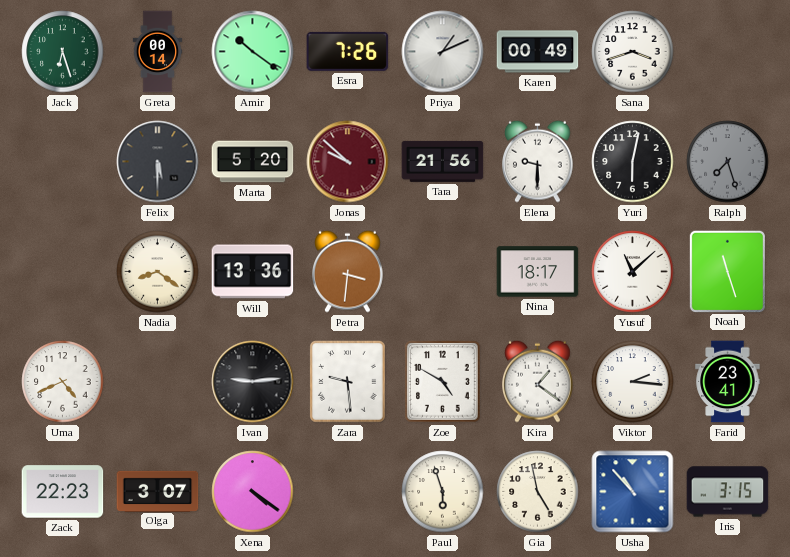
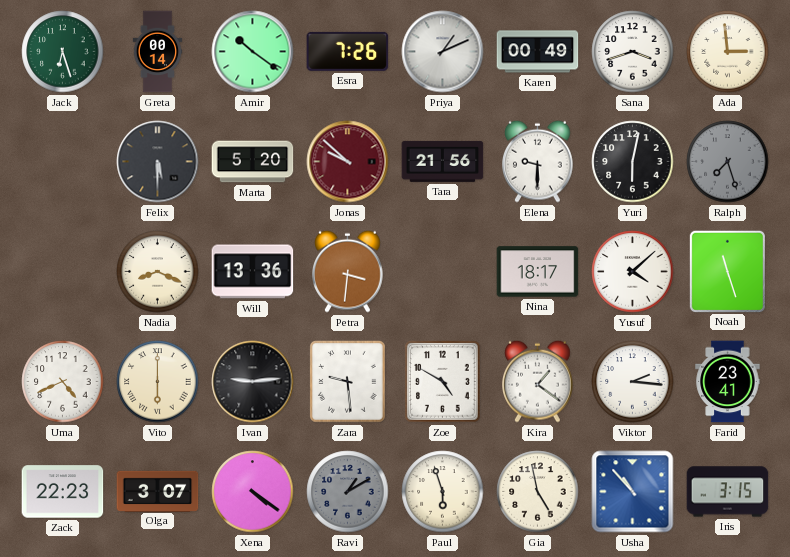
Ada: none -> 2:59 (728, 52)
Nadia: 8:21 -> 8:19 (158, 272)
Yusuf: 11:08 -> 4:08 (633, 272)
Vito: none -> 6:00 (158, 382)
Ravi: none -> 1:10 (348, 492)
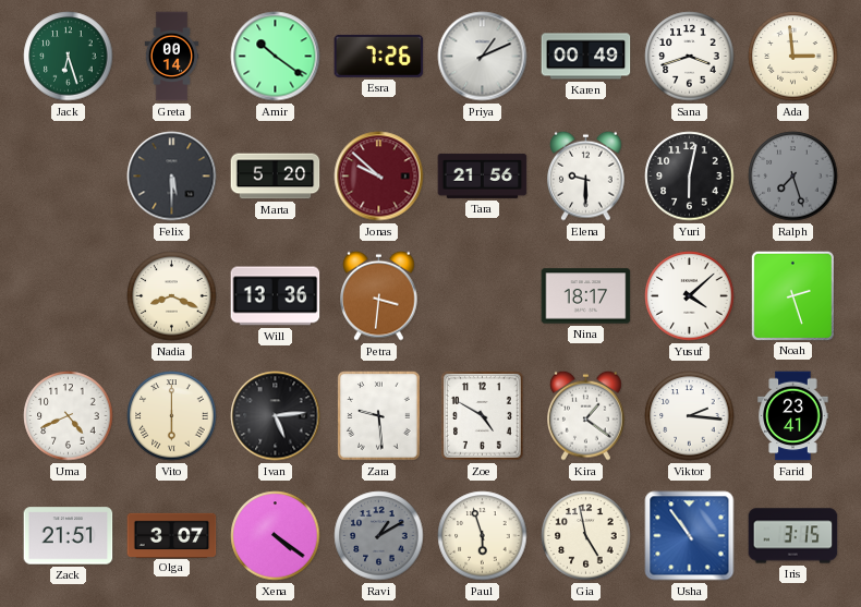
Noah: 11:27 -> 2:27 (792, 295)
Ivan: 9:14 -> 5:14 (276, 416)
Zack: 22:23 -> 21:51 (69, 536)
Usha: 10:53 -> 10:54 (690, 536)
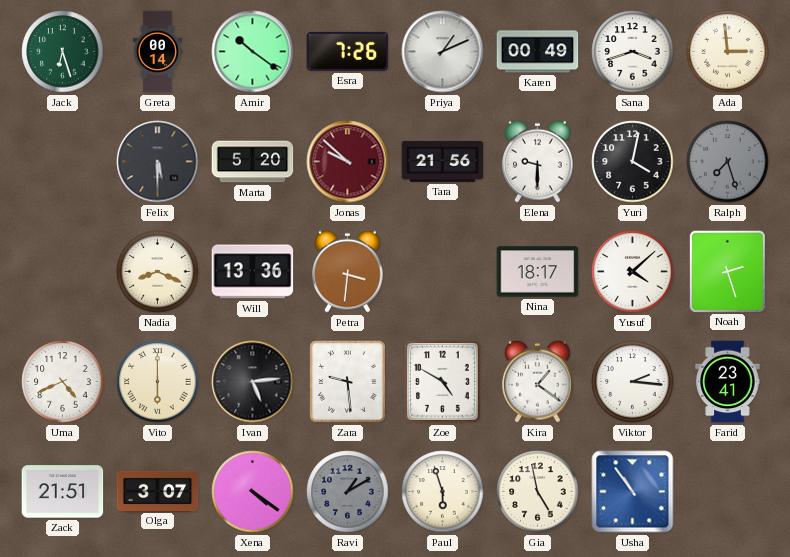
Yuri: 6:02 -> 4:02 (633, 162)
Iris: 3:15 -> none (793, 536)
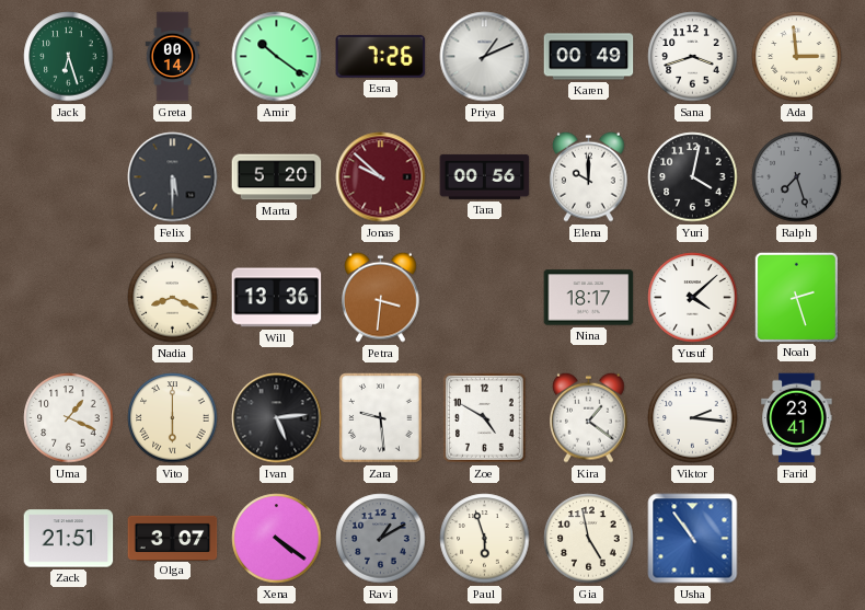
Tara: 21:56 -> 00:56 (485, 176)
Elena: 9:30 -> 10:00 (589, 176)
Uma: 4:41 -> 1:19 (69, 418)
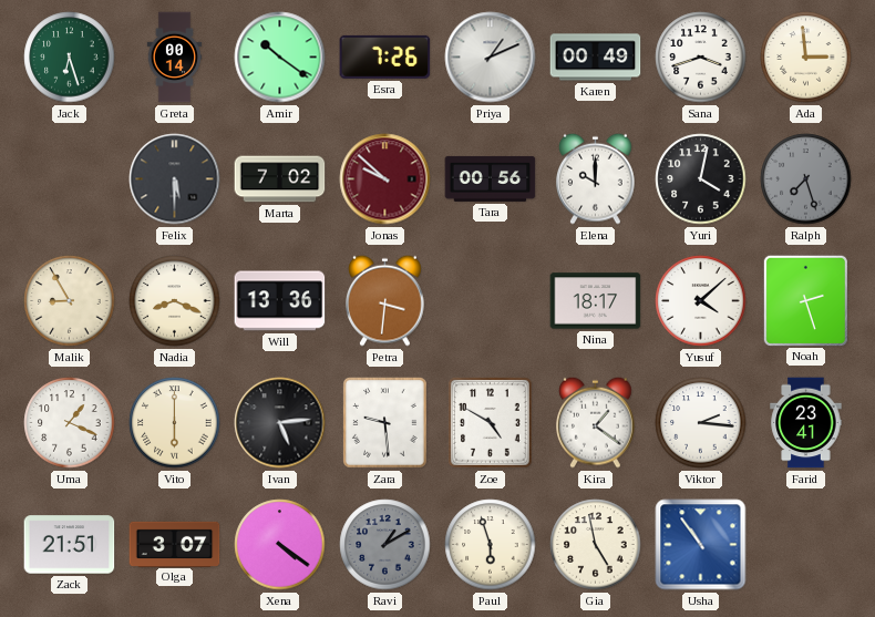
Marta: 5:20 -> 7:02 (280, 179)
Malik: none -> 8:55 (70, 301)
